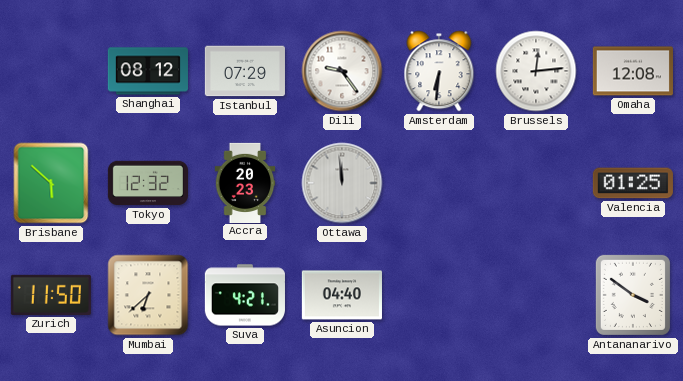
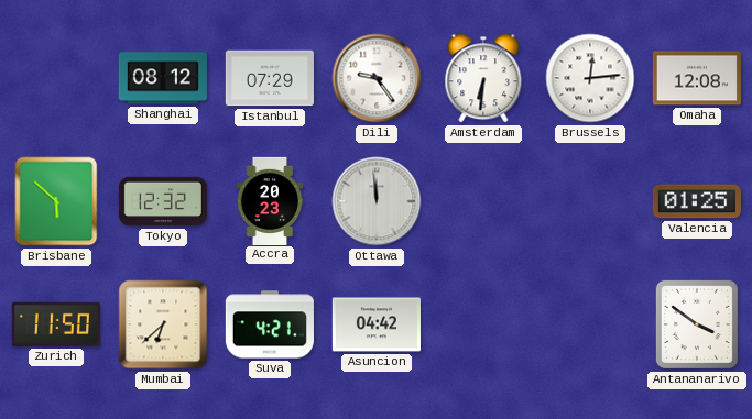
Asuncion: 04:40 -> 04:42 (377, 324)
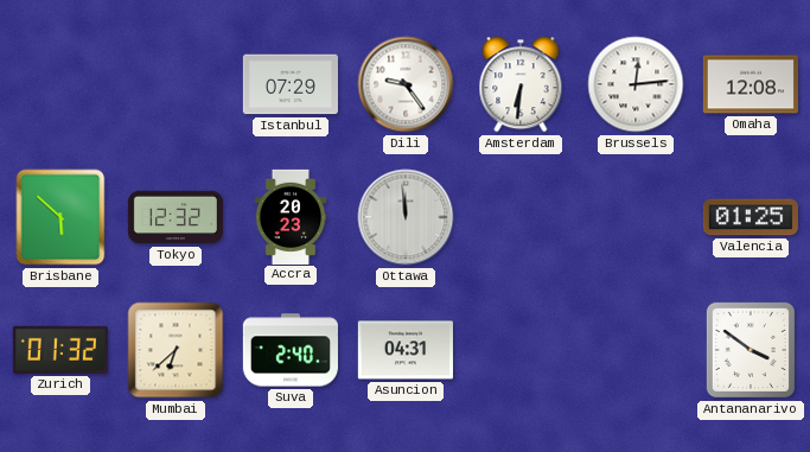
Shanghai: 08:12 -> none (163, 78)
Zurich: 11:50 -> 01:32 (60, 350)
Suva: 4:21 -> 2:40 (291, 350)
Asuncion: 04:42 -> 04:31 (406, 350)
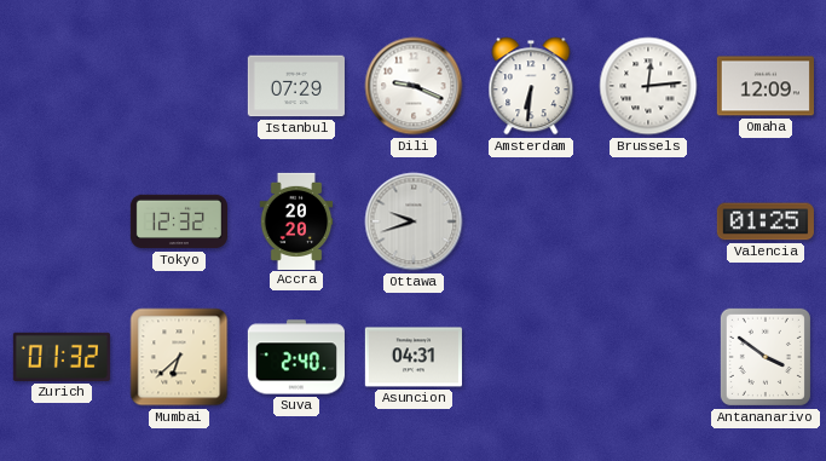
Dili: 9:24 -> 9:19 (414, 86)
Omaha: 12:08 -> 12:09 (766, 86)
Brisbane: 5:52 -> none (60, 217)
Accra: 20:23 -> 20:20 (296, 220)
Ottawa: 11:59 -> 9:42 (414, 221)
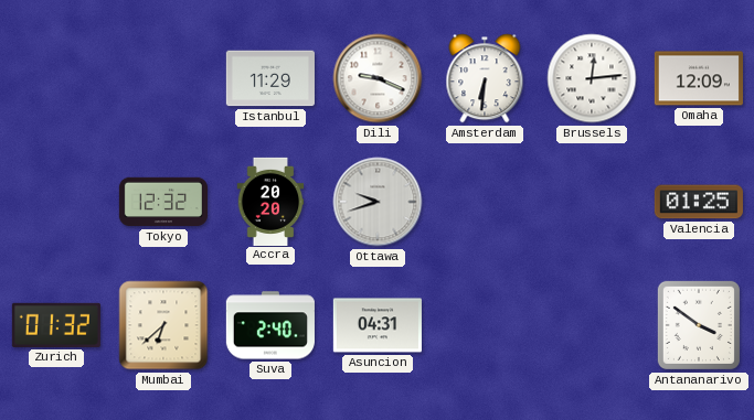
Istanbul: 07:29 -> 11:29 (270, 78)
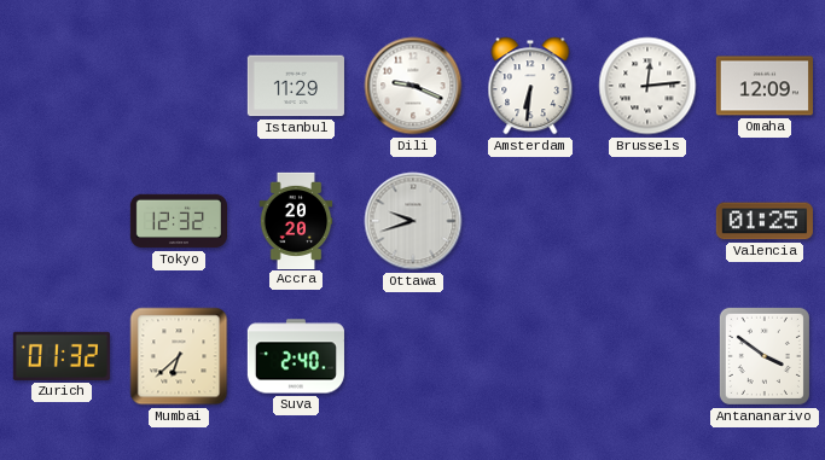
Asuncion: 04:31 -> none (378, 325)
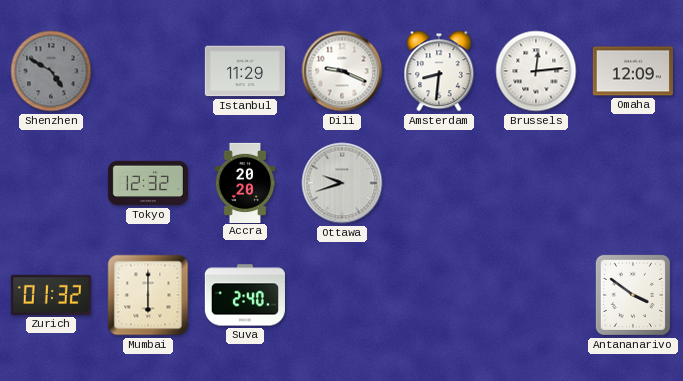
Shenzhen: none -> 4:50 (51, 71)
Amsterdam: 6:31 -> 8:31 (439, 71)
Valencia: 01:25 -> none (765, 221)
Mumbai: 6:38 -> 6:00 (148, 295)
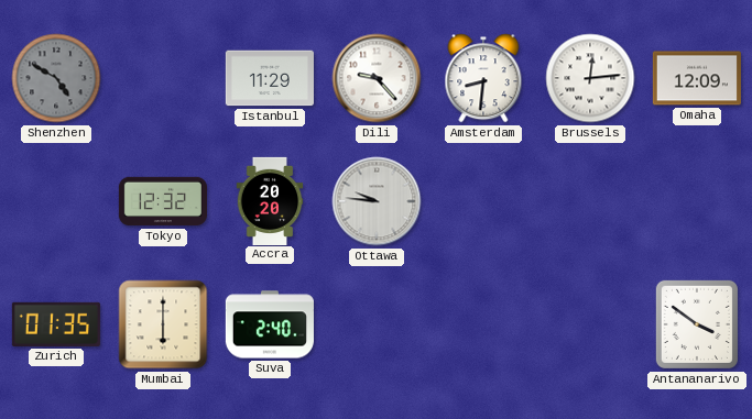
Dili: 9:19 -> 9:23 (377, 78)
Ottawa: 9:42 -> 9:46 (377, 201)
Zurich: 01:32 -> 01:35 (56, 324)
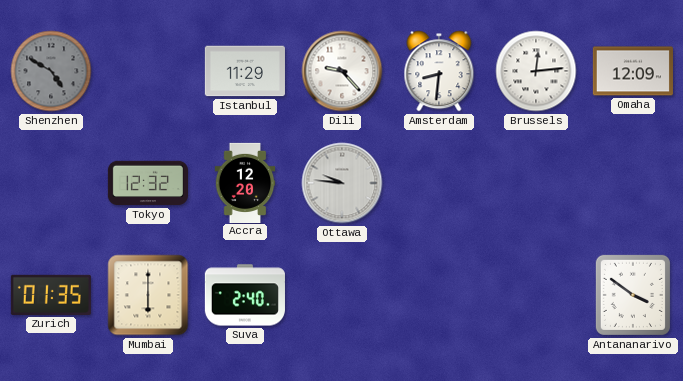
Accra: 20:20 -> 12:20 (245, 182)
